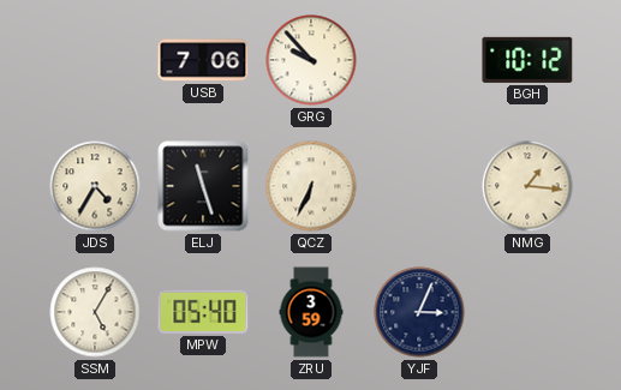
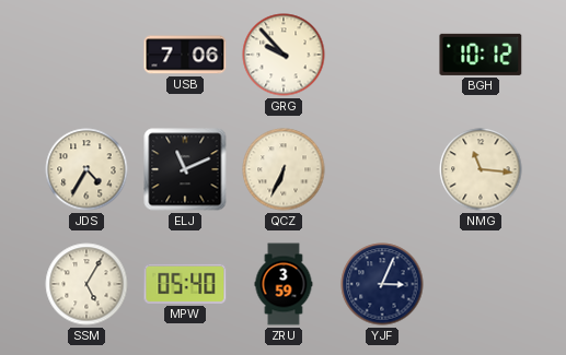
ELJ: 11:27 -> 11:11 (185, 169)
NMG: 1:16 -> 11:16 (481, 169)
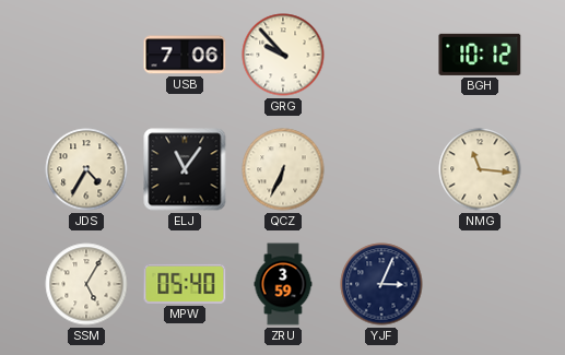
ELJ: 11:11 -> 11:06 (185, 169)
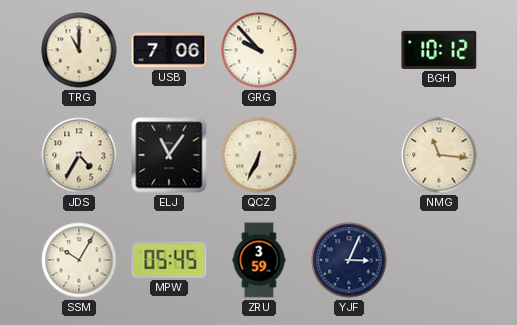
TRG: none -> 11:00 (79, 50)
SSM: 5:05 -> 10:05 (79, 260)
MPW: 05:40 -> 05:45 (169, 260)
